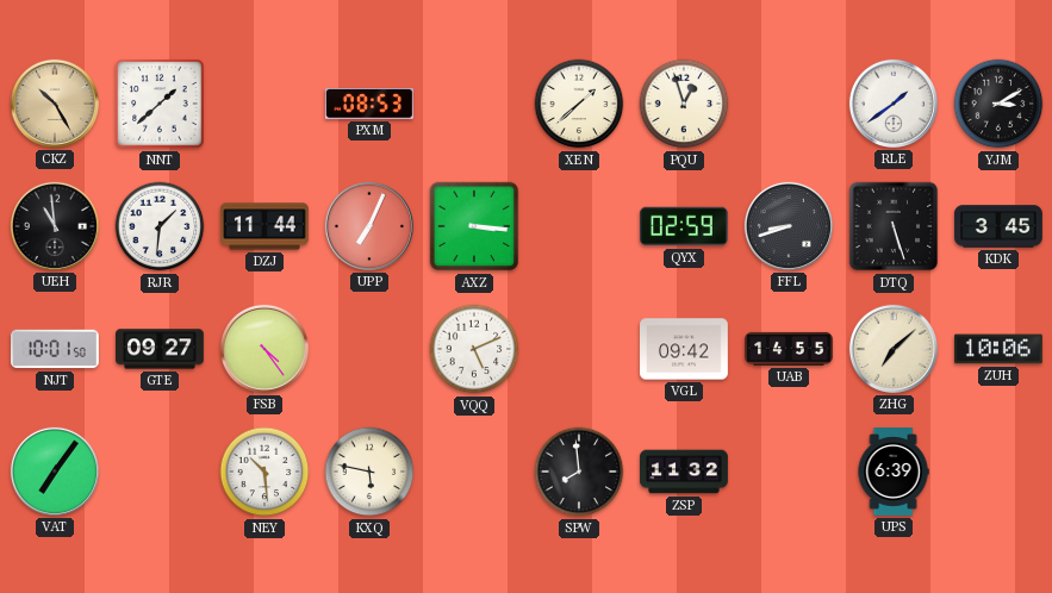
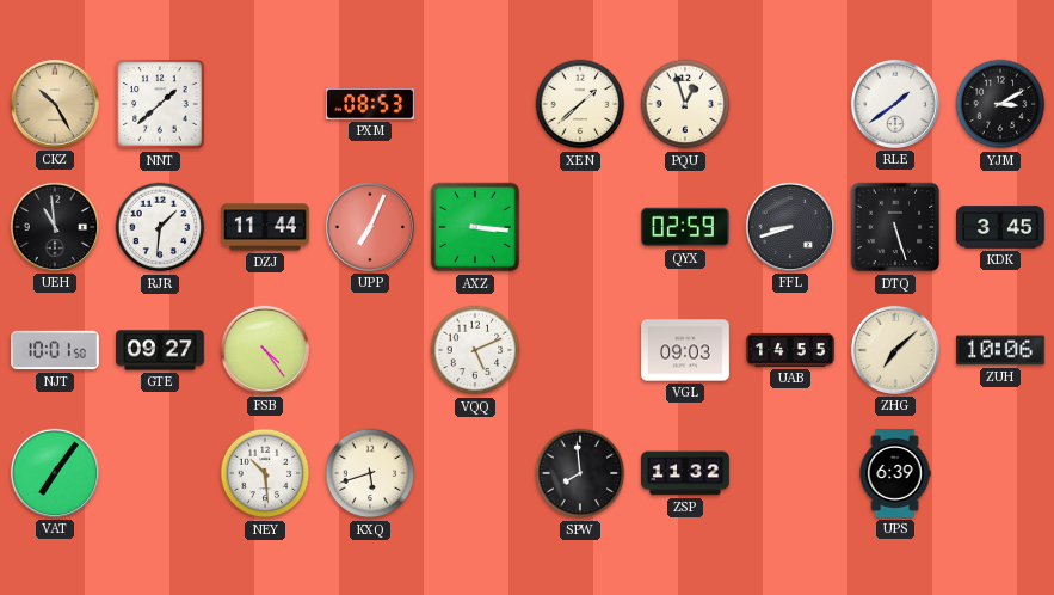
VGL: 09:42 -> 09:03 (686, 350)
KXQ: 5:47 -> 5:42 (370, 473)
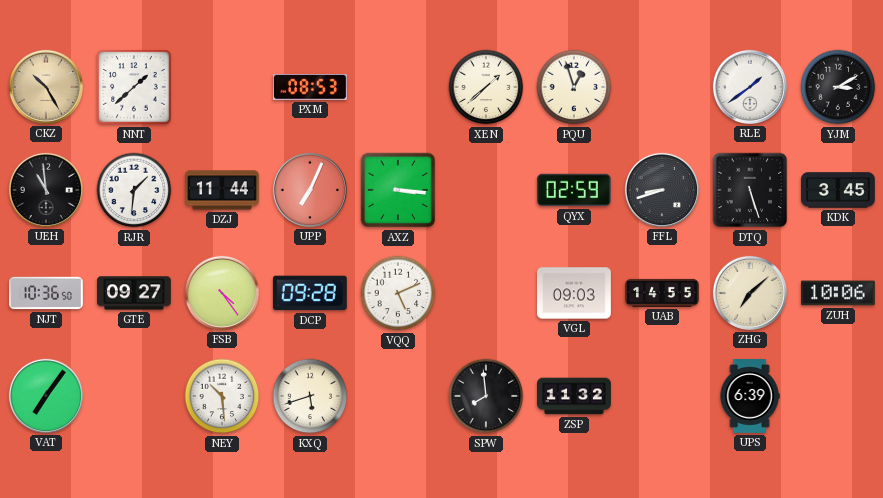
NJT: 10:01 -> 10:36 (46, 293)
DCP: none -> 09:28 (310, 293)
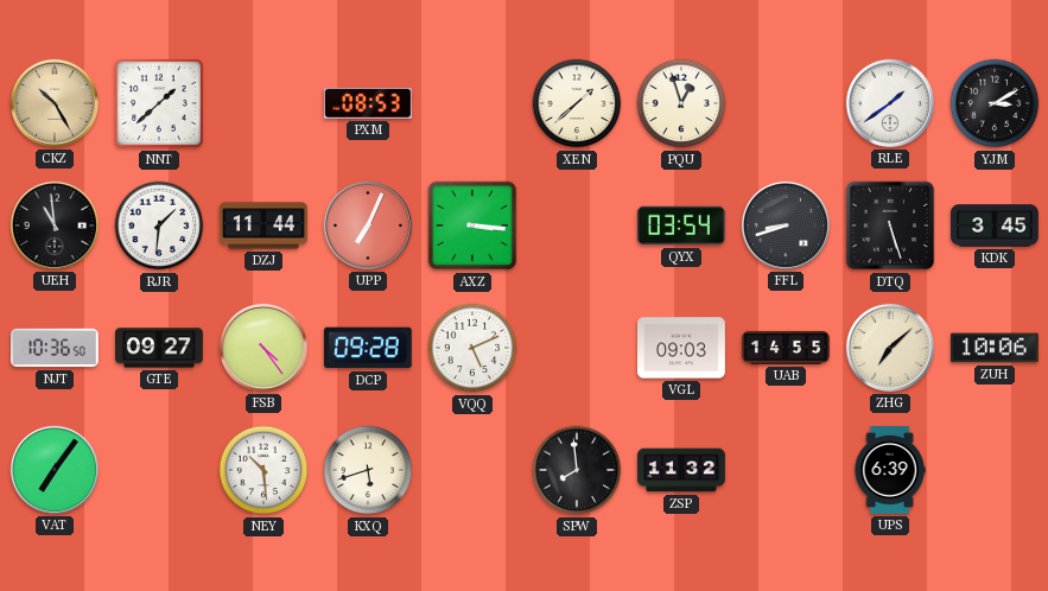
QYX: 02:59 -> 03:54 (681, 225)
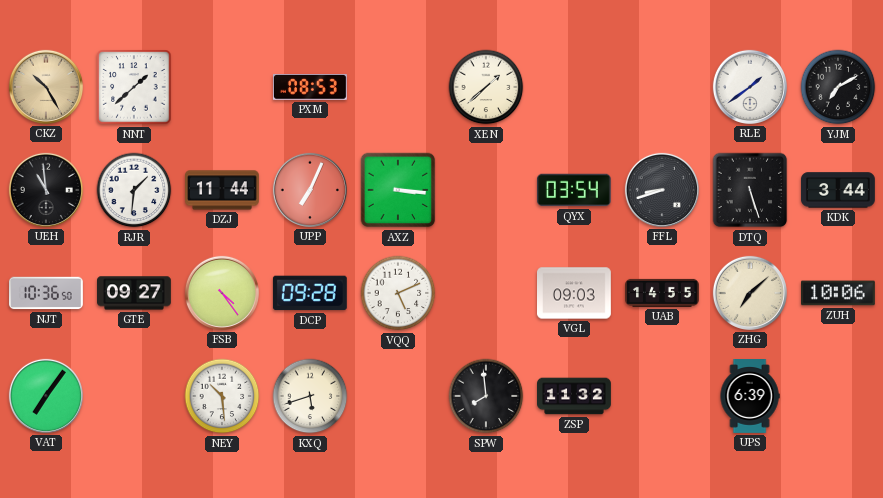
PQU: 12:57 -> none (681, 103)
YJM: 3:10 -> 7:10 (838, 87)
KDK: 3:45 -> 3:44 (838, 190)
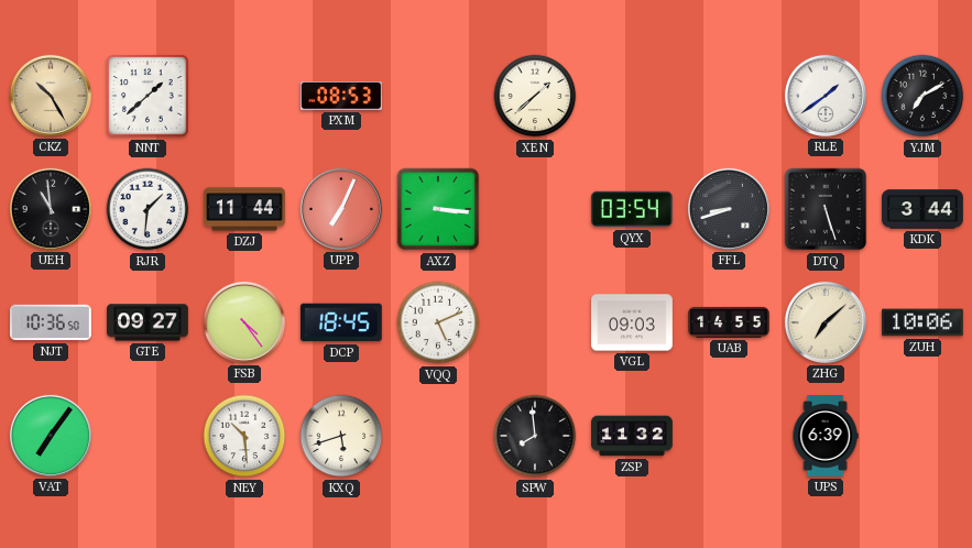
DCP: 09:28 -> 18:45 (341, 322)
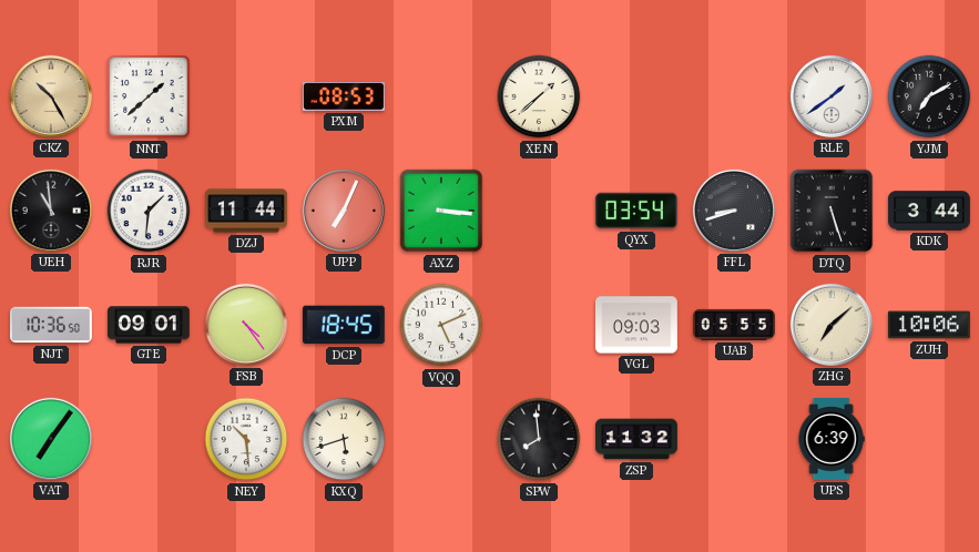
GTE: 09:27 -> 09:01 (150, 325)
UAB: 14:55 -> 05:55 (735, 325)
